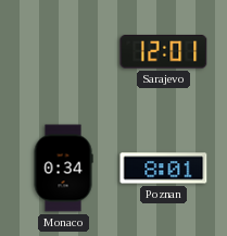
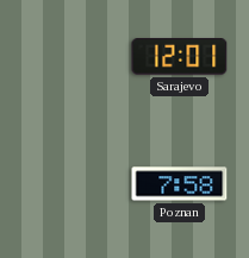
Monaco: 0:34 -> none (63, 169)
Poznan: 8:01 -> 7:58 (180, 184)
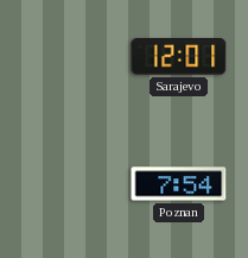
Poznan: 7:58 -> 7:54 (179, 184)
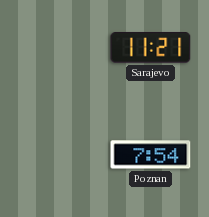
Sarajevo: 12:01 -> 11:21 (151, 48)
